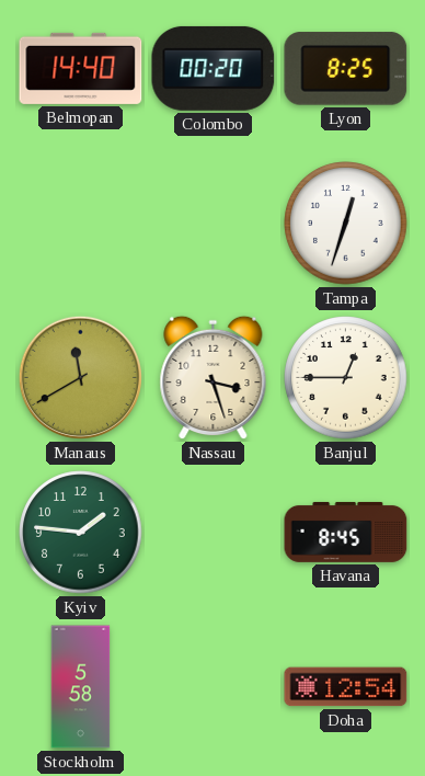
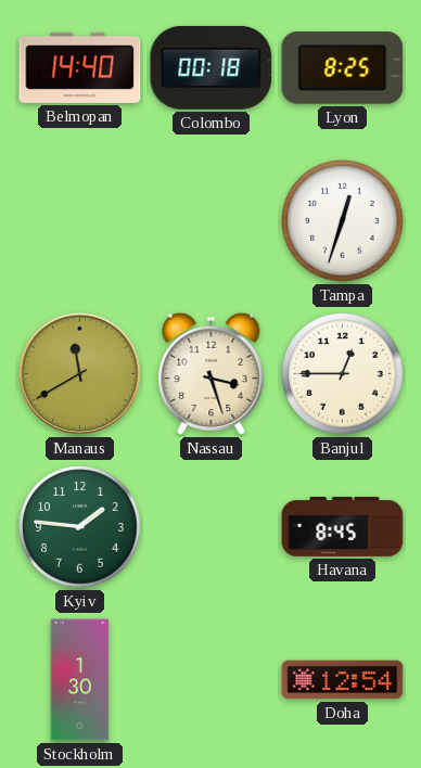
Colombo: 00:20 -> 00:18 (212, 67)
Stockholm: 5:58 -> 1:30 (80, 680)
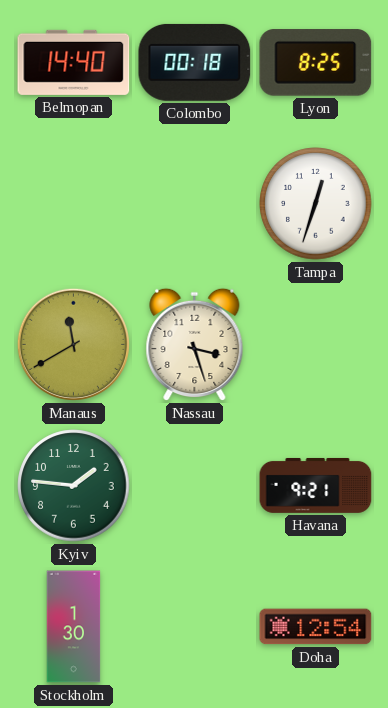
Banjul: 12:45 -> none (343, 374)
Havana: 8:45 -> 9:21 (316, 485)
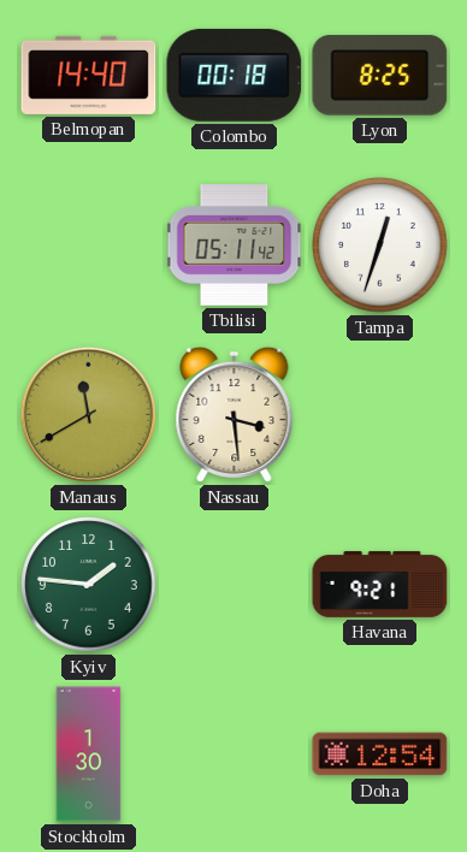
Tbilisi: none -> 05:11 (235, 245)
Nassau: 3:27 -> 3:29 (235, 415)
